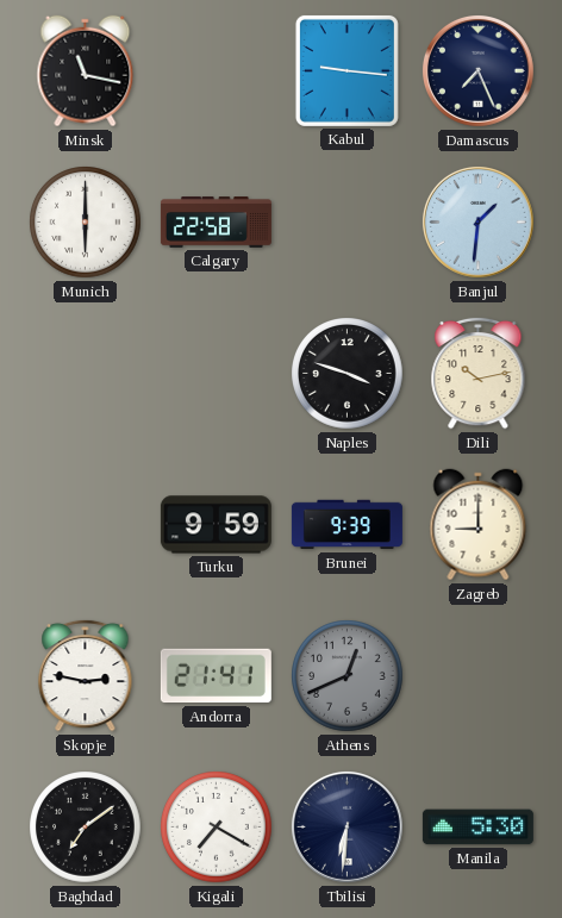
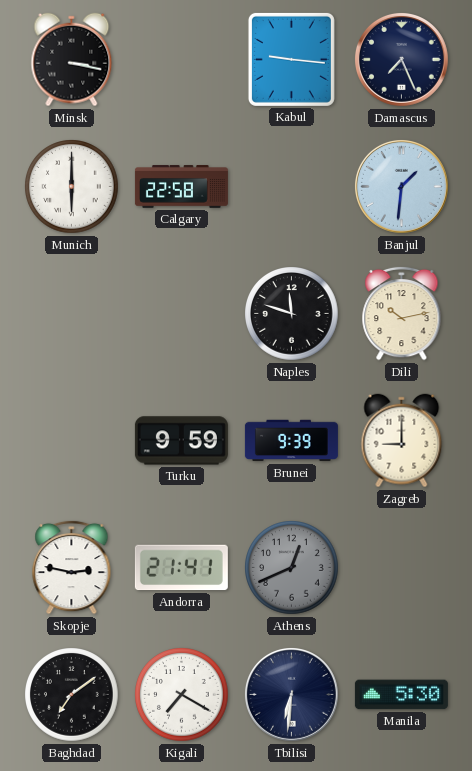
Minsk: 11:17 -> 3:17 (72, 60)
Naples: 3:48 -> 11:48 (292, 314)
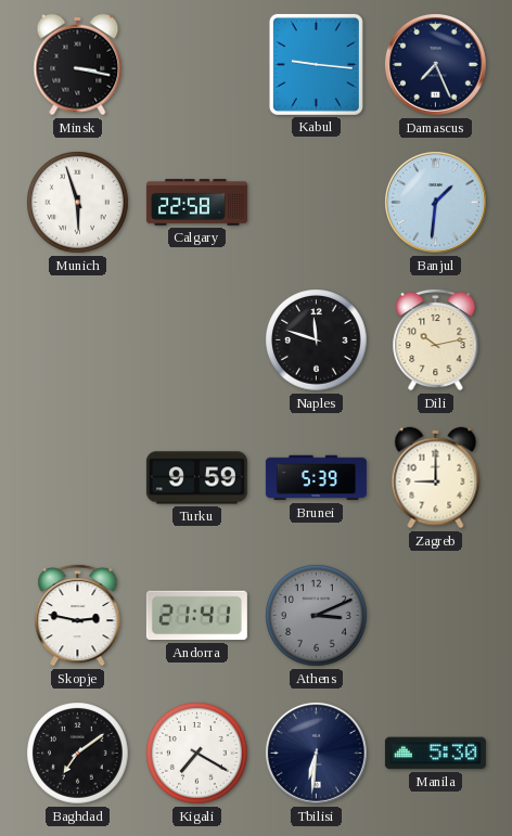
Munich: 6:00 -> 5:57 (78, 203)
Brunei: 9:39 -> 5:39 (316, 478)
Athens: 12:41 -> 3:11 (317, 616)
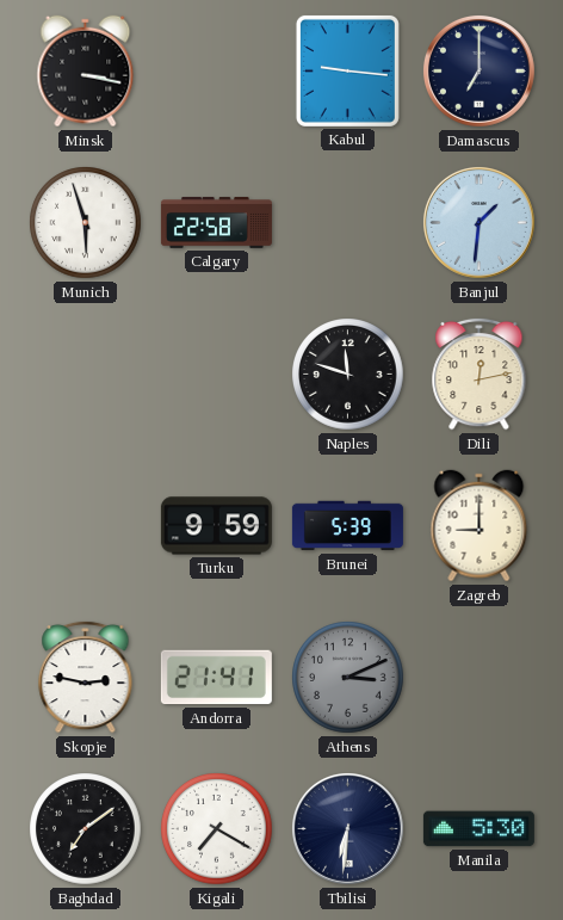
Damascus: 7:26 -> 7:00 (478, 70)
Dili: 10:13 -> 12:13 (480, 373)
